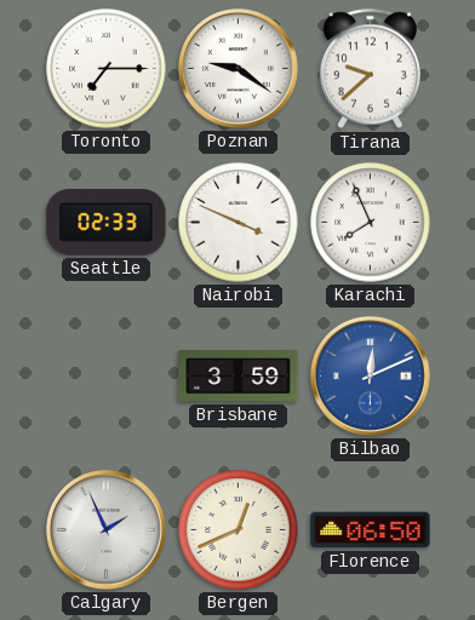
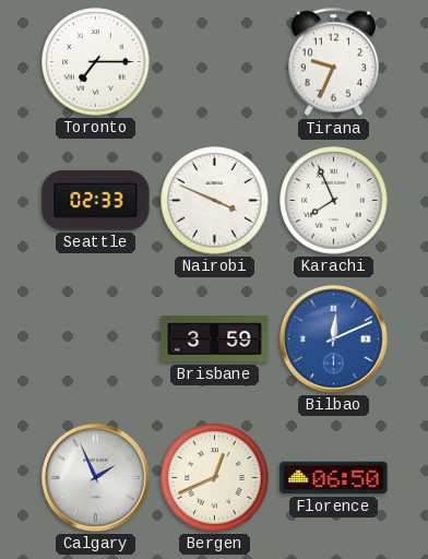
Poznan: 9:21 -> none (239, 69)
Tirana: 9:38 -> 9:34 (333, 62)
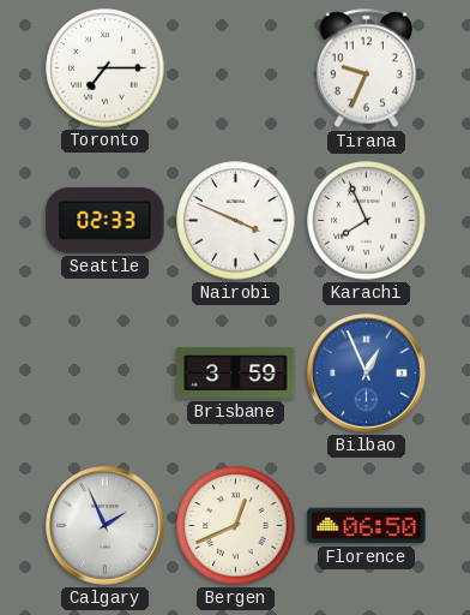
Bilbao: 12:11 -> 12:56 (367, 374)
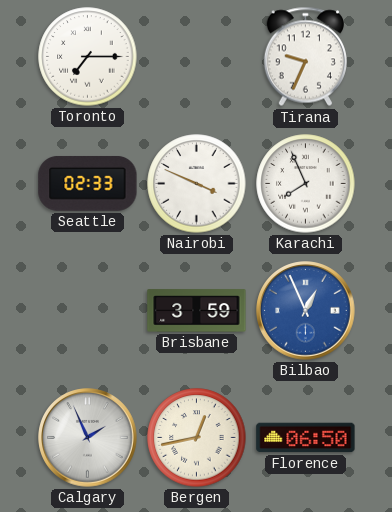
Bergen: 12:41 -> 12:43 (197, 438)
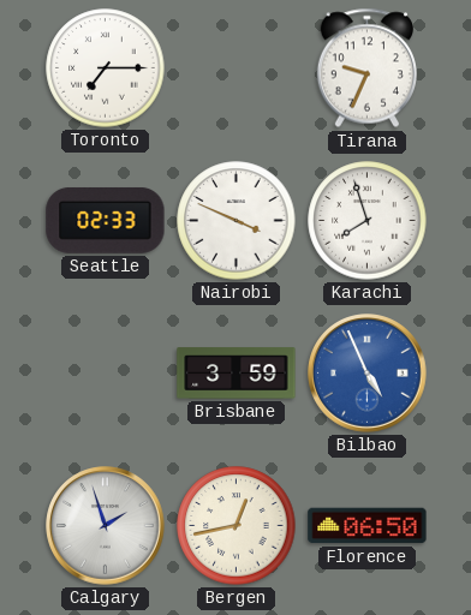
Karachi: 7:56 -> 7:57 (368, 221)
Bilbao: 12:56 -> 4:56 (368, 374)
Calgary: 1:56 -> 1:57 (106, 526)
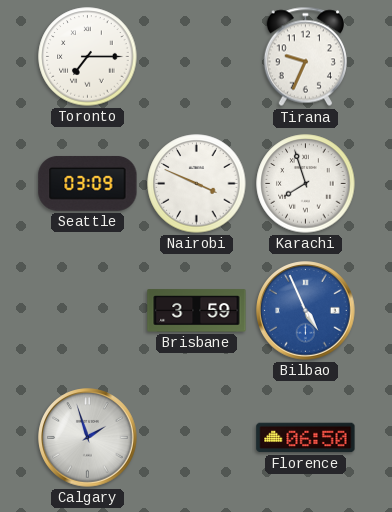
Seattle: 02:33 -> 03:09 (88, 183)
Bergen: 12:43 -> none (237, 526)
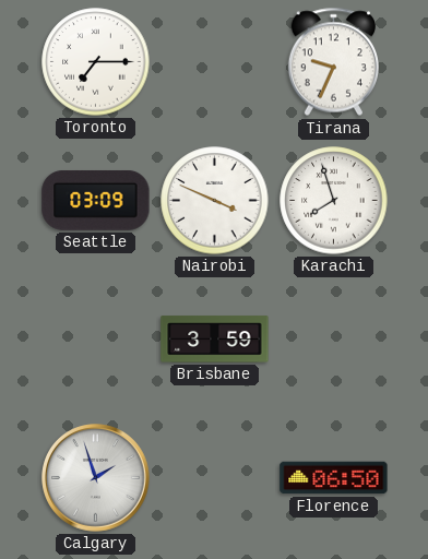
Bilbao: 4:56 -> none (306, 311)
